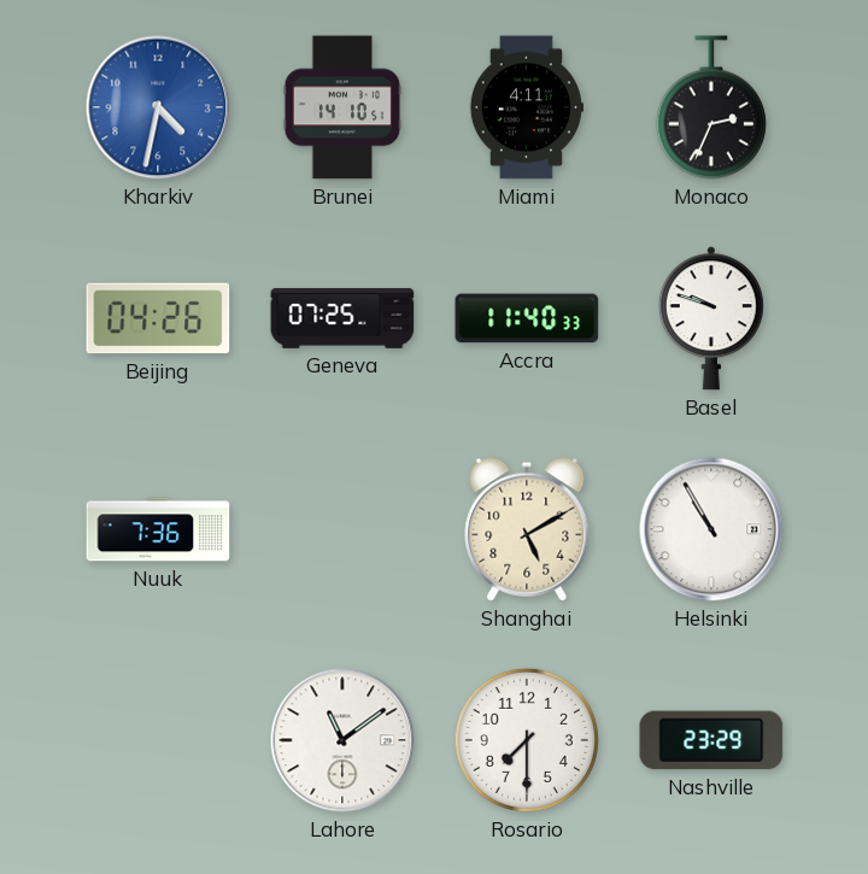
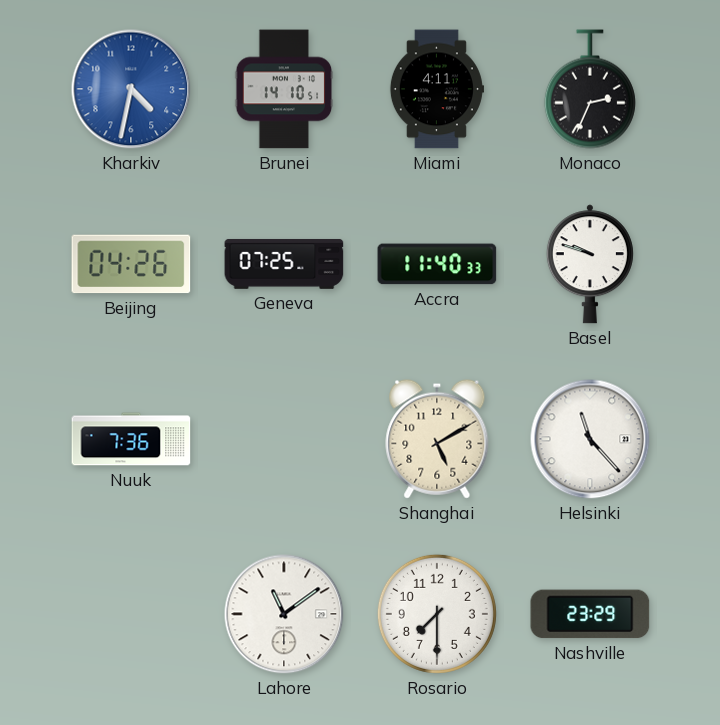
Helsinki: 10:55 -> 11:23 (590, 439)
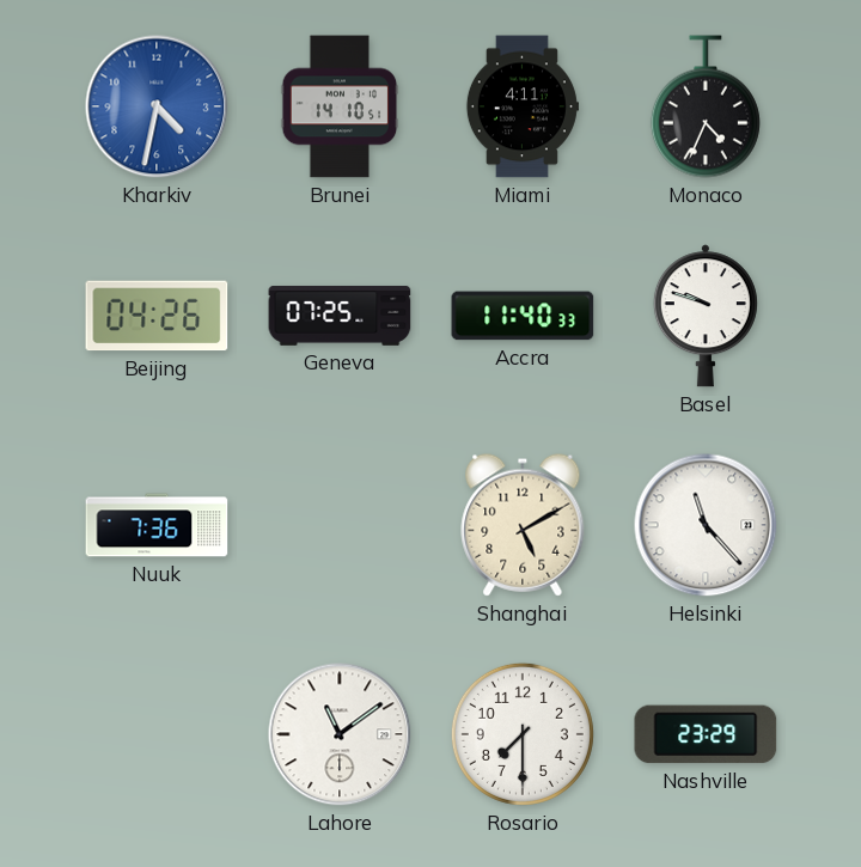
Monaco: 2:34 -> 4:34 (706, 106)
